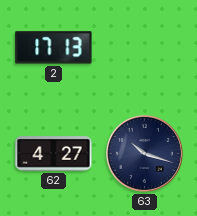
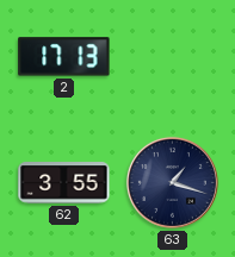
62: 4:27 -> 3:55 (64, 183)
63: 10:18 -> 1:18 (172, 182)
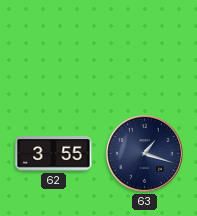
2: 17:13 -> none (64, 57)
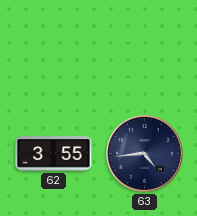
63: 1:18 -> 4:44 (144, 153)
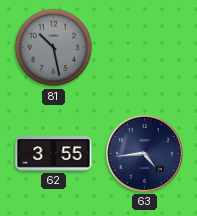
81: none -> 10:28 (54, 48)
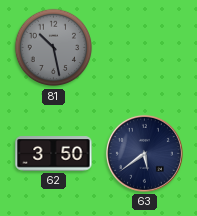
62: 3:55 -> 3:50 (54, 154)
63: 4:44 -> 5:39 (144, 153)
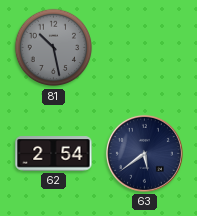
62: 3:50 -> 2:54 (54, 154)
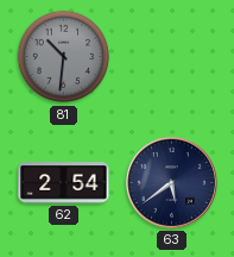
81: 10:28 -> 10:31 (64, 57)
